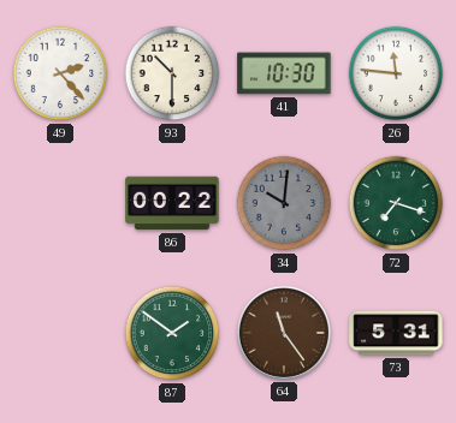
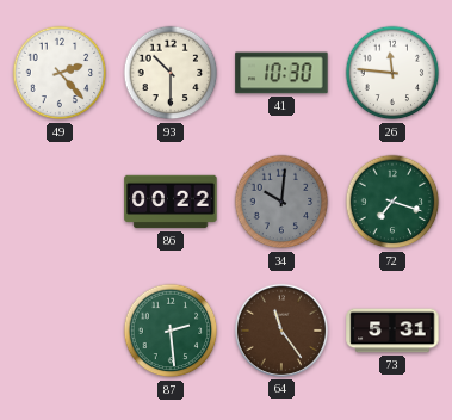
87: 1:51 -> 2:29 (171, 331)
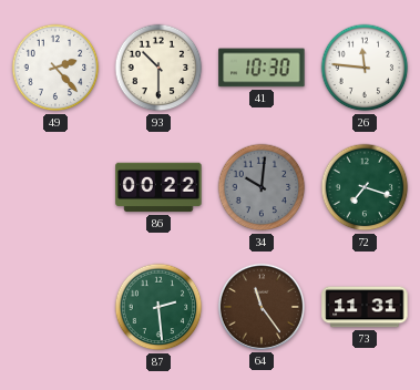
73: 5:31 -> 11:31 (365, 307)
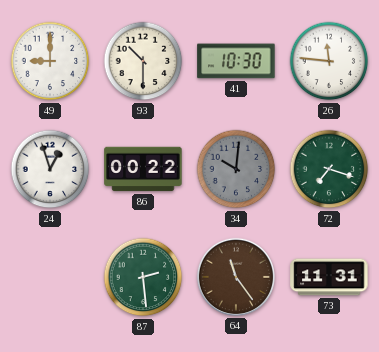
49: 2:23 -> 9:00 (50, 61)
24: none -> 12:57 (50, 169)
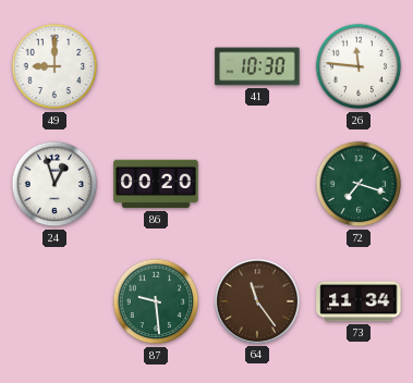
93: 10:30 -> none (143, 61)
86: 00:22 -> 00:20 (156, 184)
34: 10:01 -> none (236, 169)
87: 2:29 -> 9:29 (156, 301)
73: 11:31 -> 11:34 (359, 301)
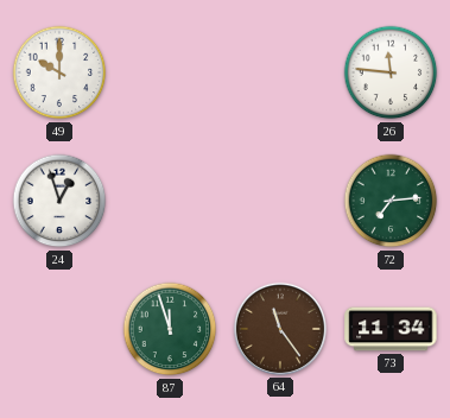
49: 9:00 -> 10:00 (59, 72)
41: 10:30 -> none (257, 66)
86: 00:20 -> none (156, 184)
72: 7:18 -> 7:14 (391, 201)
87: 9:29 -> 11:57 (170, 329)
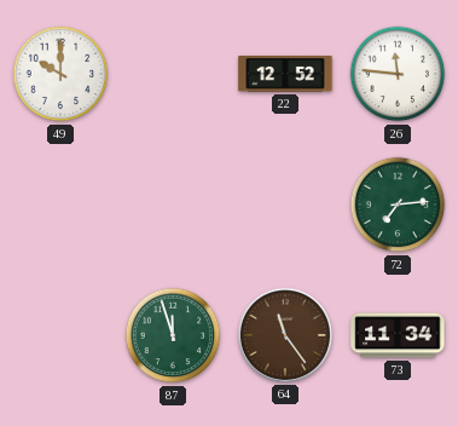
22: none -> 12:52 (285, 74)
24: 12:57 -> none (59, 201)
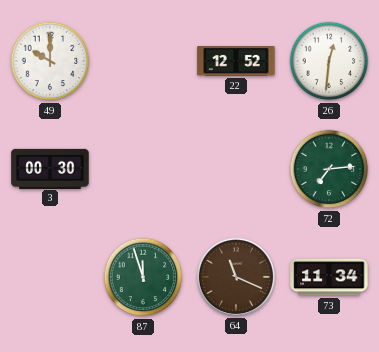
26: 11:46 -> 12:31 (329, 61)
3: none -> 00:30 (50, 168)
64: 11:24 -> 11:19 (236, 277)
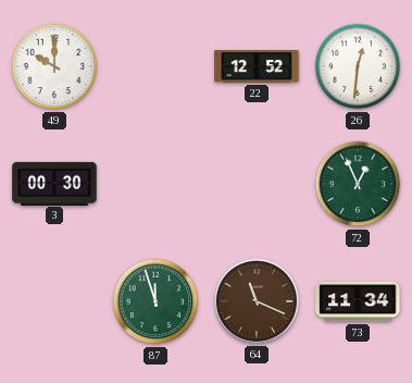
72: 7:14 -> 12:56 (358, 184)
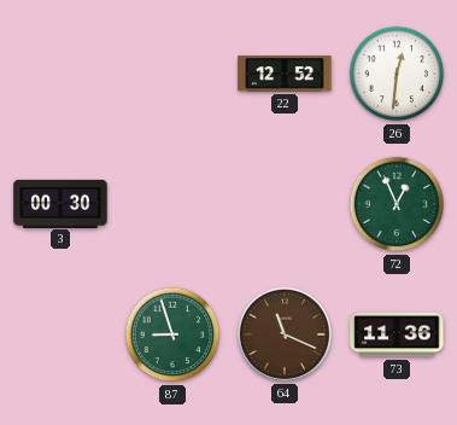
49: 10:00 -> none (54, 66)
87: 11:57 -> 8:57 (172, 334)
73: 11:34 -> 11:36 (397, 334)
